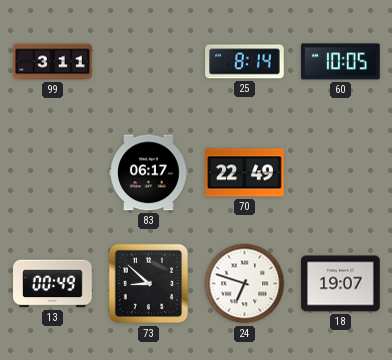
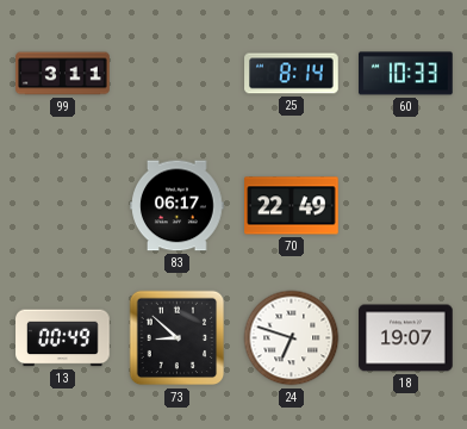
60: 10:05 -> 10:33 (406, 74)
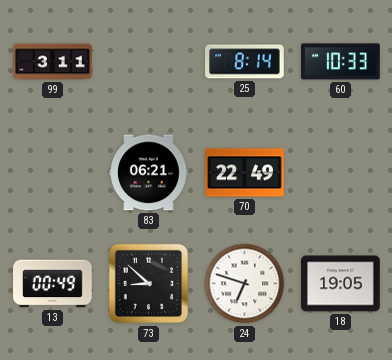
83: 06:17 -> 06:21 (149, 173)
18: 19:07 -> 19:05 (341, 284)
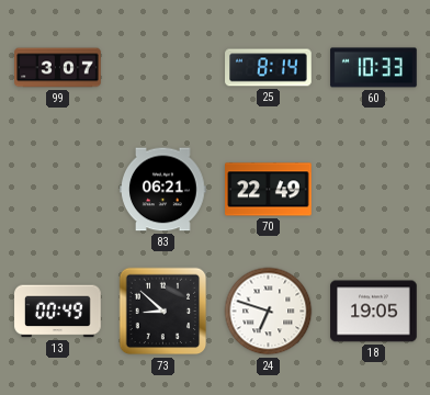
99: 3:11 -> 3:07 (58, 68)
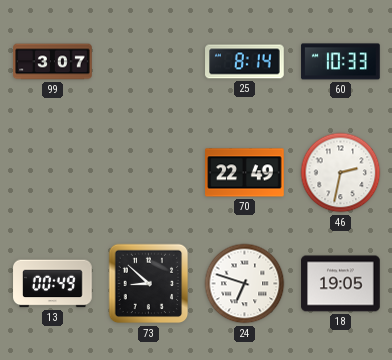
83: 06:21 -> none (163, 190)
46: none -> 2:32 (341, 173)
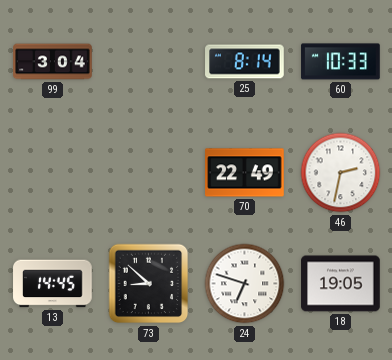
99: 3:07 -> 3:04 (53, 62)
13: 00:49 -> 14:45 (53, 284)
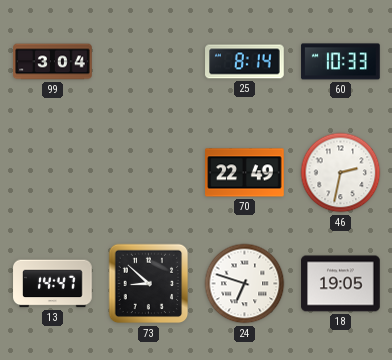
13: 14:45 -> 14:47 (53, 284)
